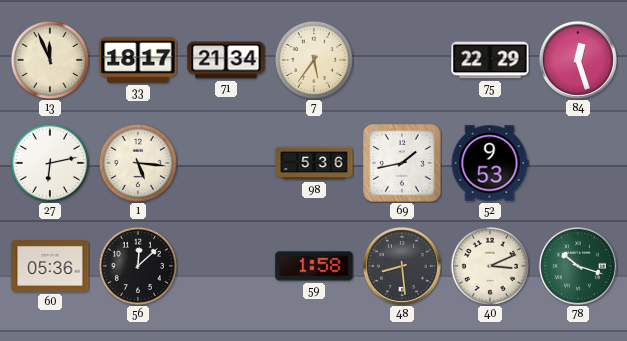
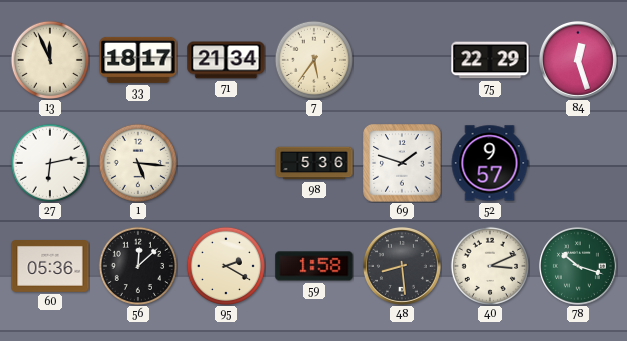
69: 1:43 -> 1:48 (402, 163)
52: 9:53 -> 9:57 (490, 163)
95: none -> 2:20 (225, 265)
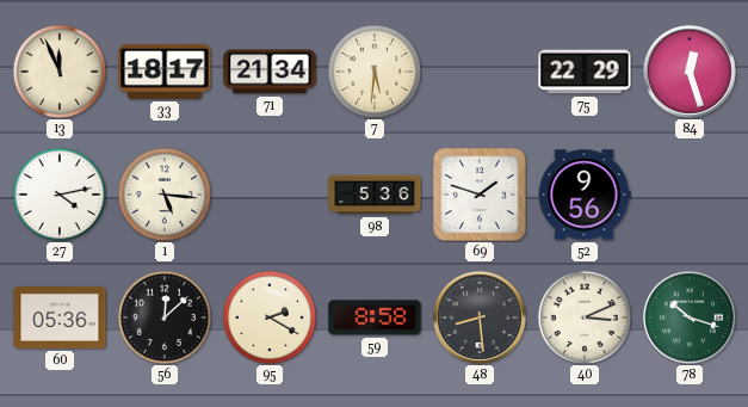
7: 5:36 -> 5:31 (373, 70)
27: 6:13 -> 4:13 (58, 193)
52: 9:57 -> 9:56 (585, 195)
59: 1:58 -> 8:58 (375, 317)
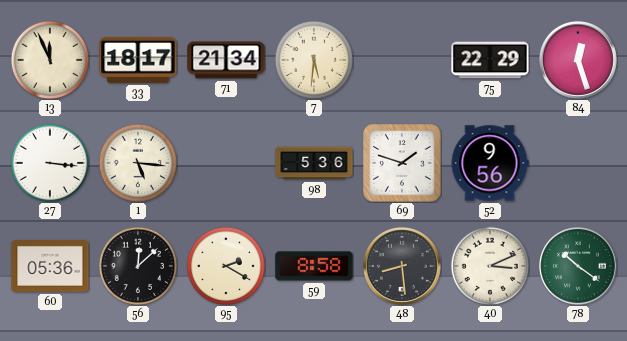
27: 4:13 -> 3:16 (49, 162)
78: 10:18 -> 10:21 (578, 266)
